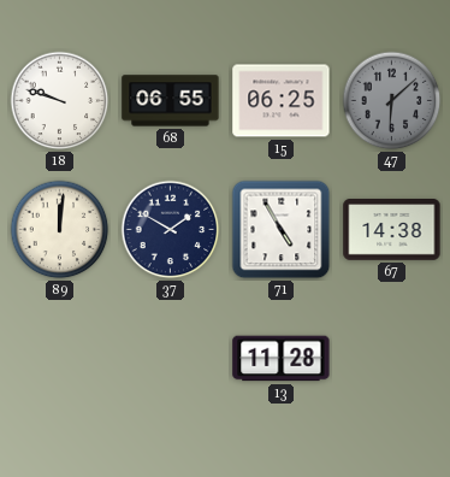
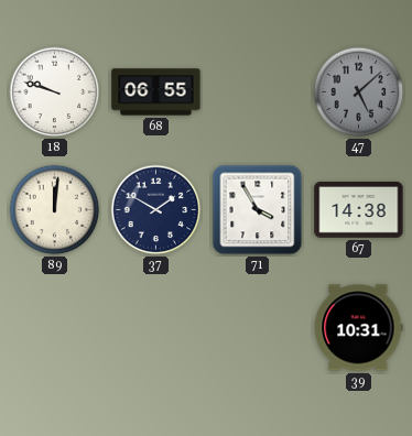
15: 06:25 -> none (282, 101)
47: 6:08 -> 5:08 (359, 92)
71: 4:55 -> 3:55 (258, 210)
13: 11:28 -> none (282, 359)
39: none -> 10:31 (359, 328)
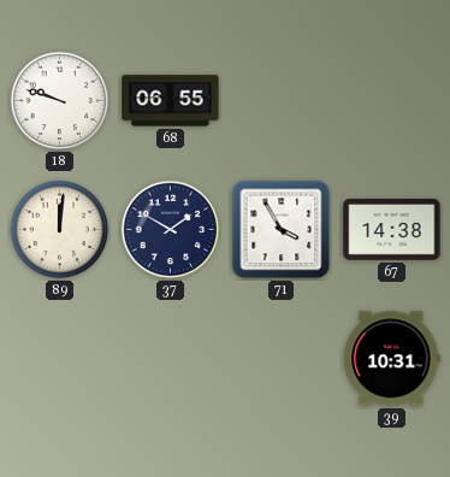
47: 5:08 -> none (359, 92)
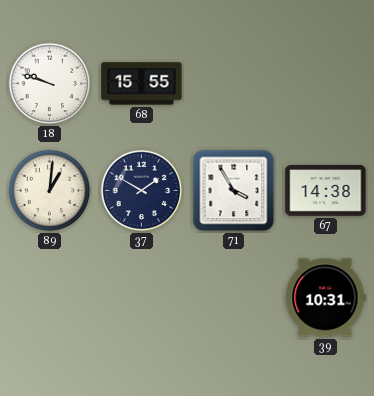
68: 06:55 -> 15:55 (142, 84)
89: 12:01 -> 1:01 (50, 191)
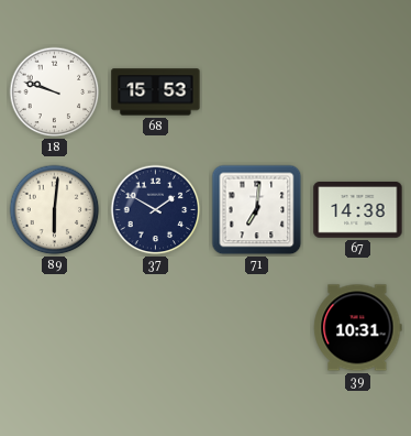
68: 15:55 -> 15:53 (156, 92)
89: 1:01 -> 6:01 (55, 210)
71: 3:55 -> 7:01 (257, 210)
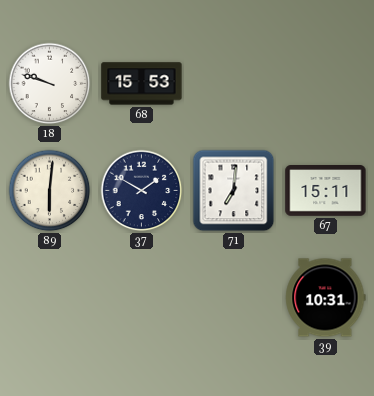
67: 14:38 -> 15:11 (326, 191)
